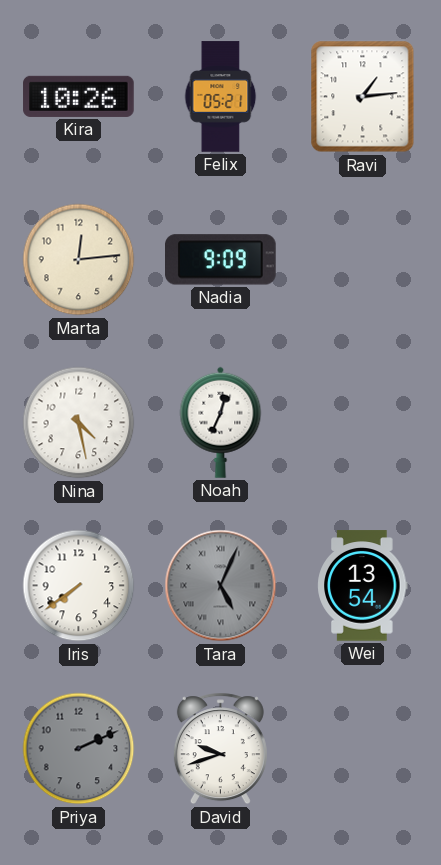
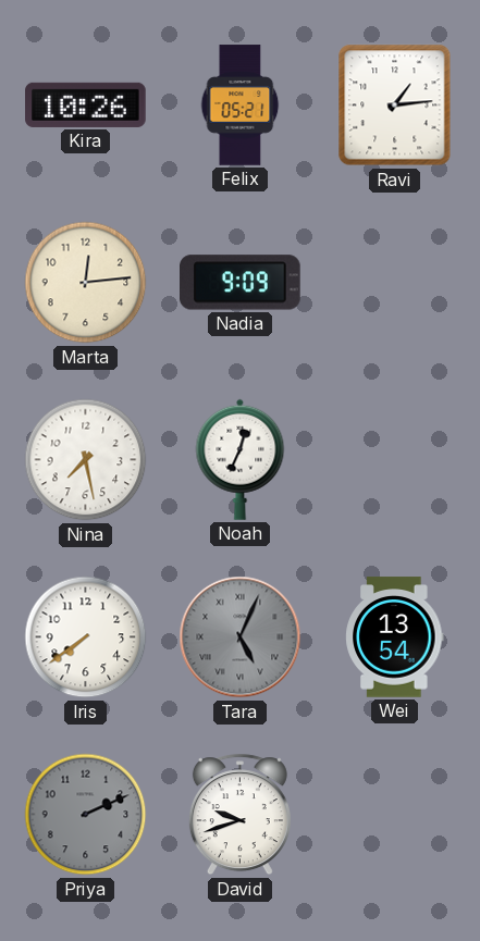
Nina: 4:28 -> 7:28 (86, 460)
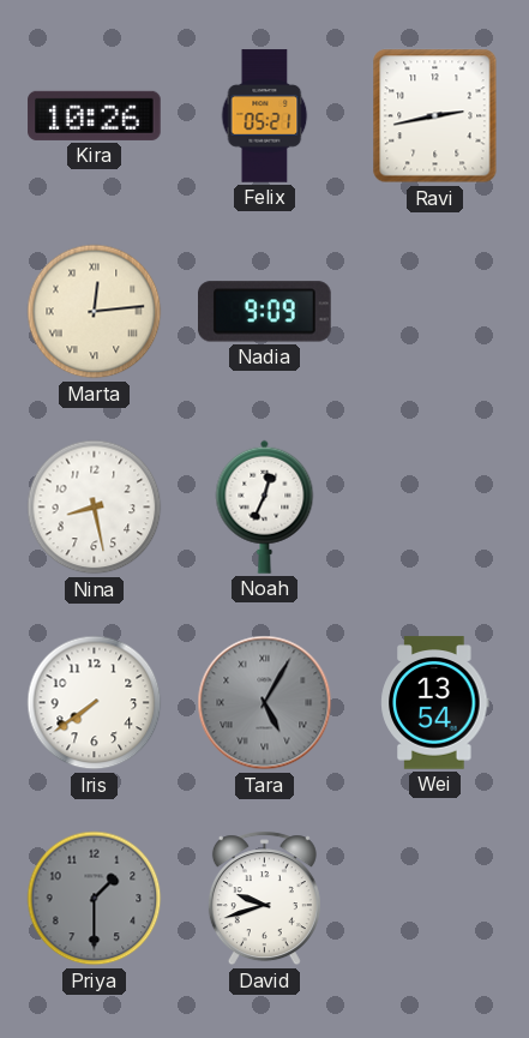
Ravi: 1:14 -> 2:43 (435, 116)
Marta numerals: Arabic -> Roman (95, 312)
Nina: 7:28 -> 8:28 (95, 508)
Tara: 5:04 -> 5:05 (265, 703)
Priya: 2:11 -> 1:30 (95, 899)
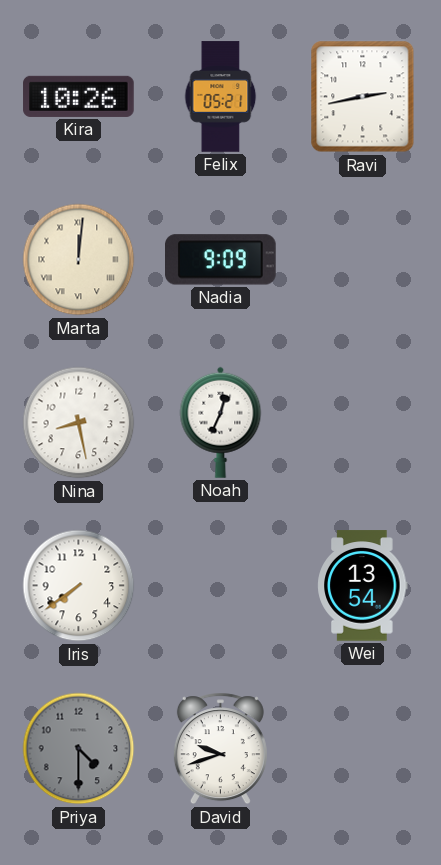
Marta: 12:14 -> 12:01 (79, 260)
Tara: 5:05 -> none (265, 703)
Priya: 1:30 -> 4:30 (79, 749)
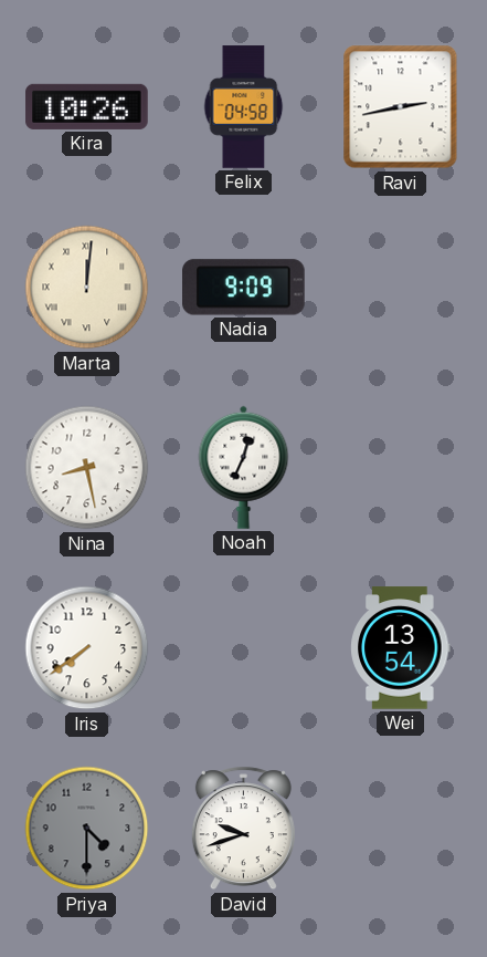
Felix: 05:21 -> 04:58 (244, 107)
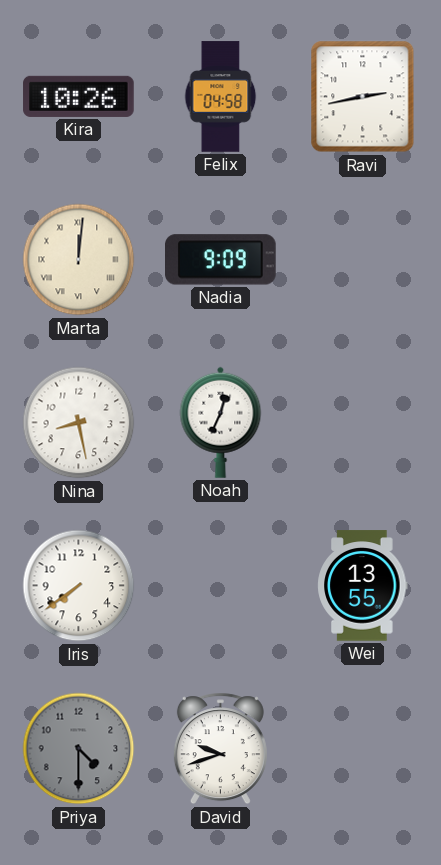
Wei: 13:54 -> 13:55 (363, 586)
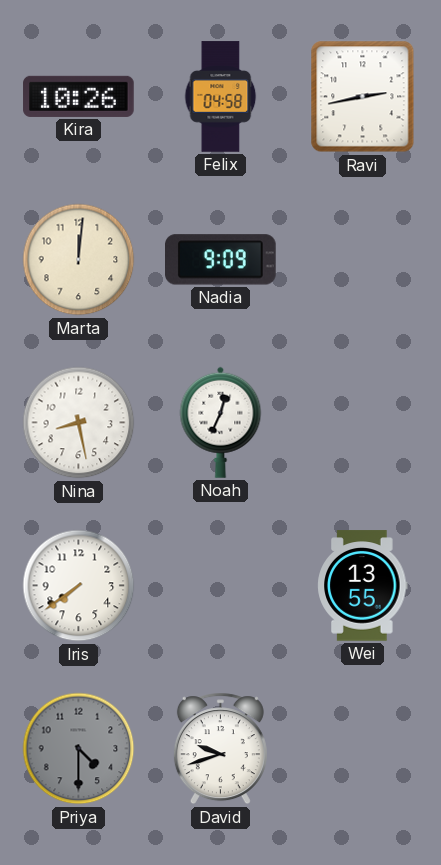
Marta numerals: Roman -> Arabic (79, 260)
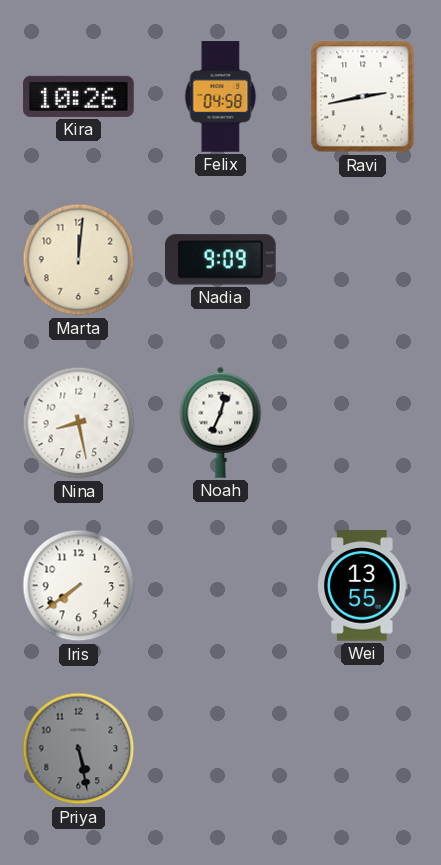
Priya: 4:30 -> 5:28 (79, 749)
David: 9:42 -> none (220, 749)
